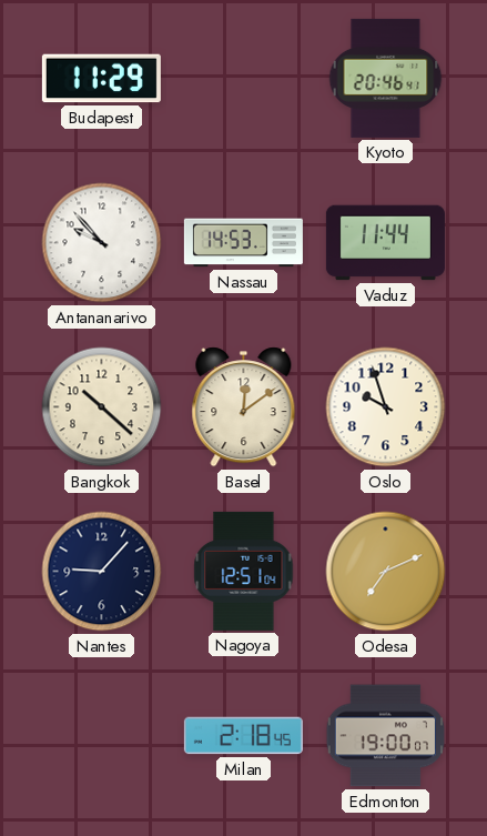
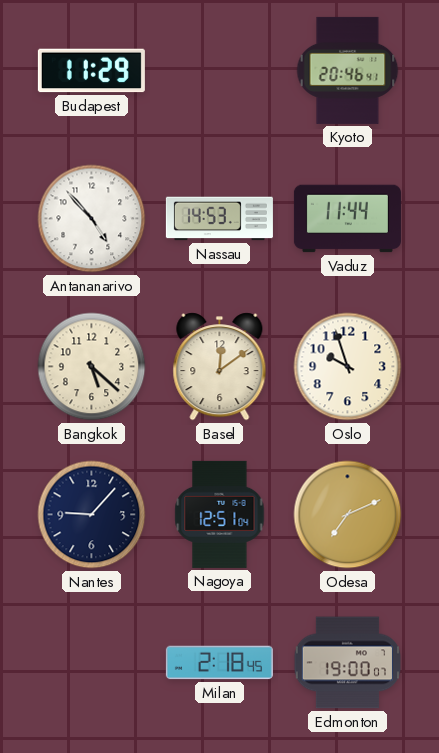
Antananarivo: 9:53 -> 4:53 (92, 219)
Bangkok: 10:22 -> 5:22 (92, 367)
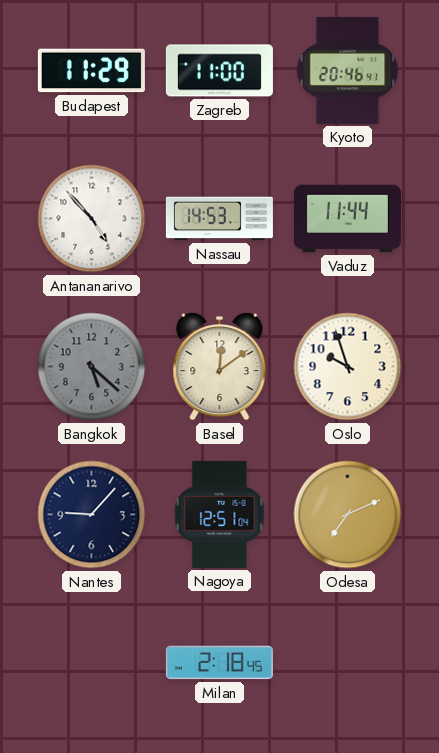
Zagreb: none -> 11:00 (219, 71)
Bangkok dial: cream -> grey (92, 367)
Edmonton: 19:00 -> none (347, 663)
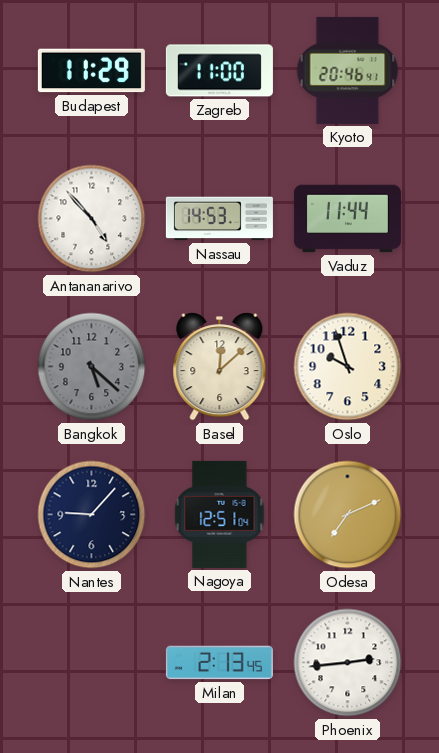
Basel: 12:09 -> 12:08 (220, 367)
Milan: 2:18 -> 2:13 (219, 663)
Phoenix: none -> 2:44 (348, 663)
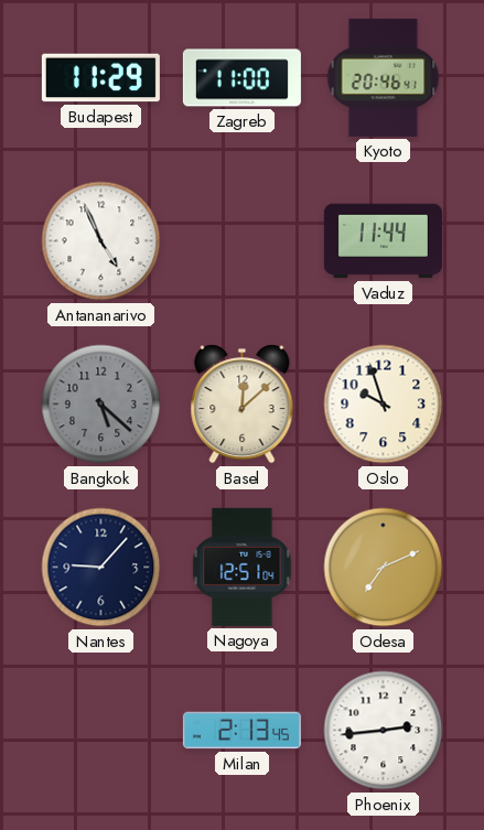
Antananarivo: 4:53 -> 4:56 (101, 241)
Nassau: 14:53 -> none (219, 219)
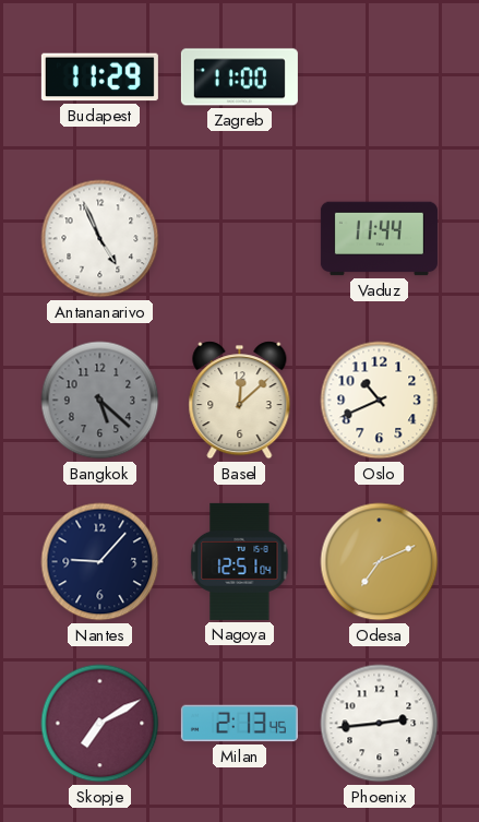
Kyoto: 20:46 -> none (384, 77)
Oslo: 9:57 -> 10:41 (380, 401)
Skopje: none -> 7:10 (100, 724)
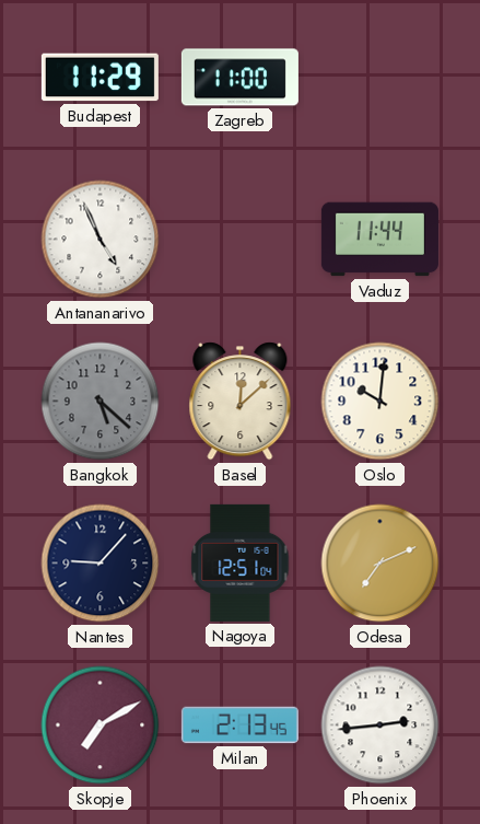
Oslo: 10:41 -> 10:01 (381, 402)
